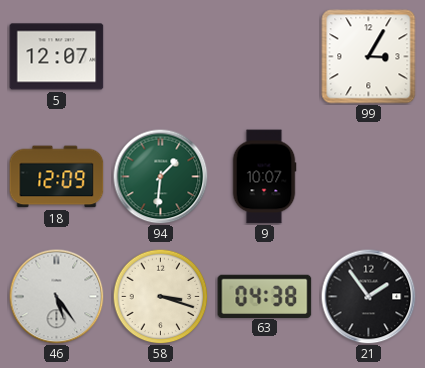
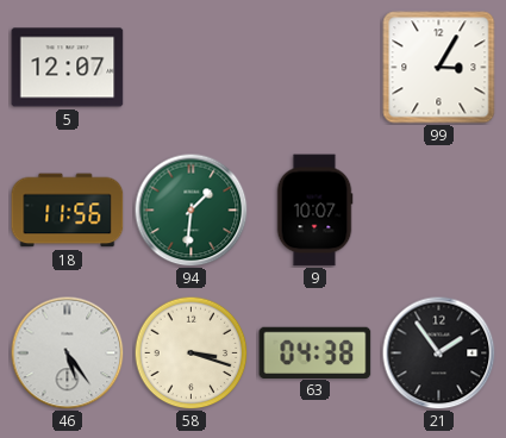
18: 12:09 -> 11:56 (68, 211)
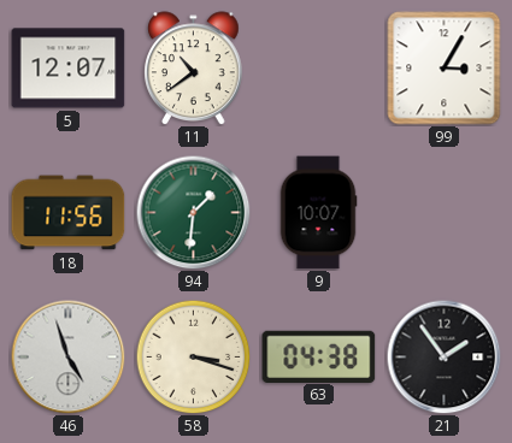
11: none -> 10:39 (194, 69)
46: 5:24 -> 4:57 (67, 356)
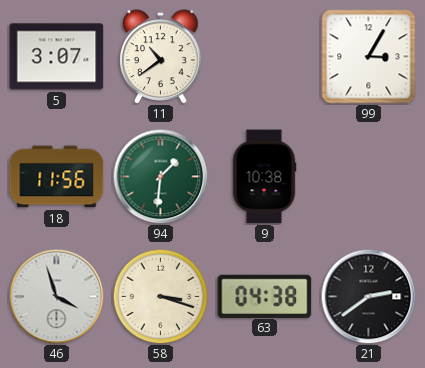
5: 12:07 -> 3:07 (57, 57)
9: 10:07 -> 10:38 (264, 177)
46: 4:57 -> 3:57 (56, 296)
21: 1:54 -> 2:39 (368, 296)
